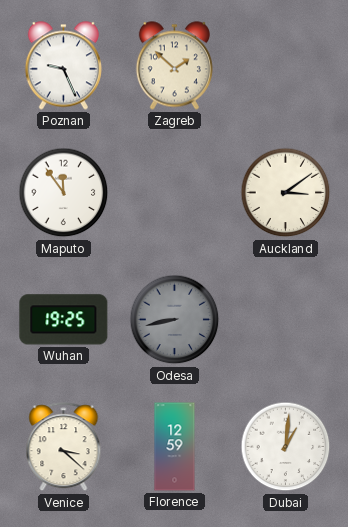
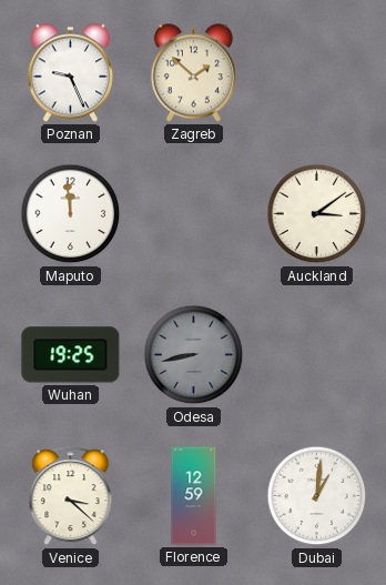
Maputo: 11:54 -> 11:59 (71, 214)
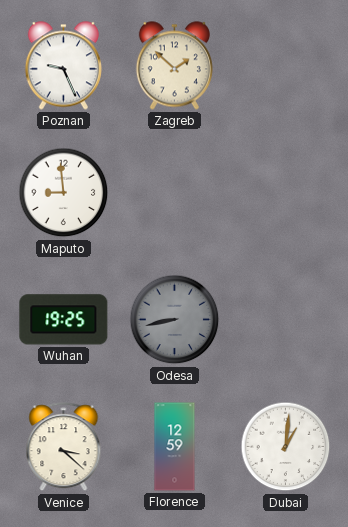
Maputo: 11:59 -> 8:59 (64, 193)
Auckland: 3:09 -> none (317, 214)
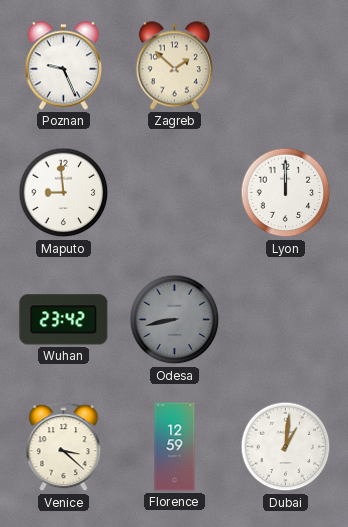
Lyon: none -> 12:00 (286, 193)
Wuhan: 19:25 -> 23:42 (64, 320)
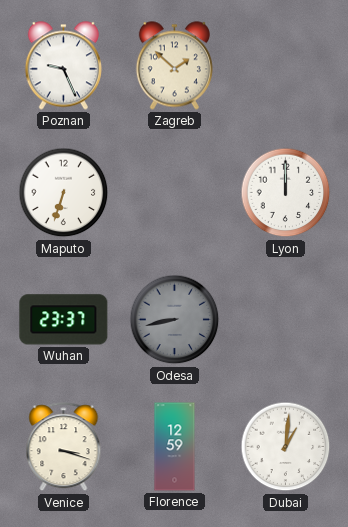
Maputo: 8:59 -> 6:33 (64, 193)
Wuhan: 23:42 -> 23:37 (64, 320)
Venice: 3:22 -> 3:18 (64, 447)
